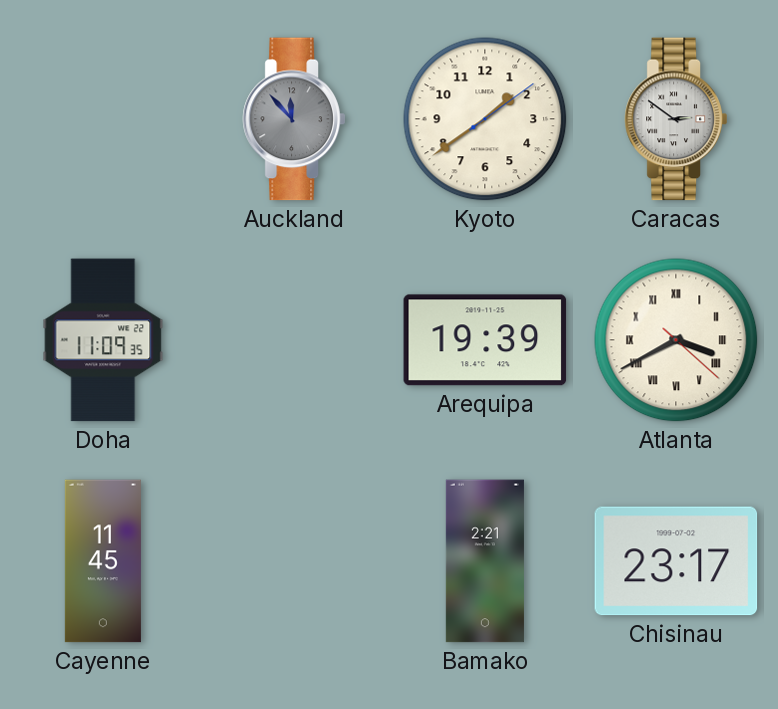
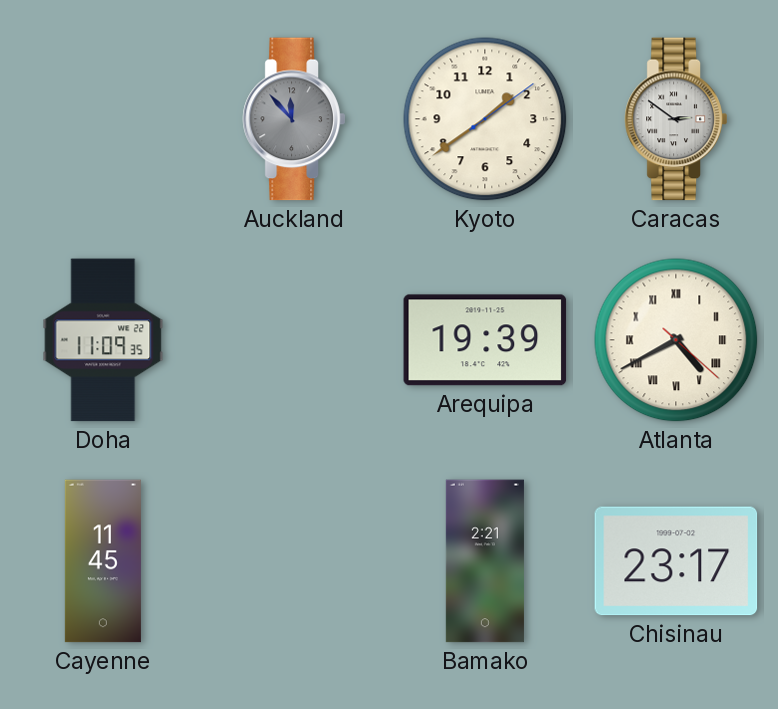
Atlanta: 3:40 -> 4:40 (676, 340)
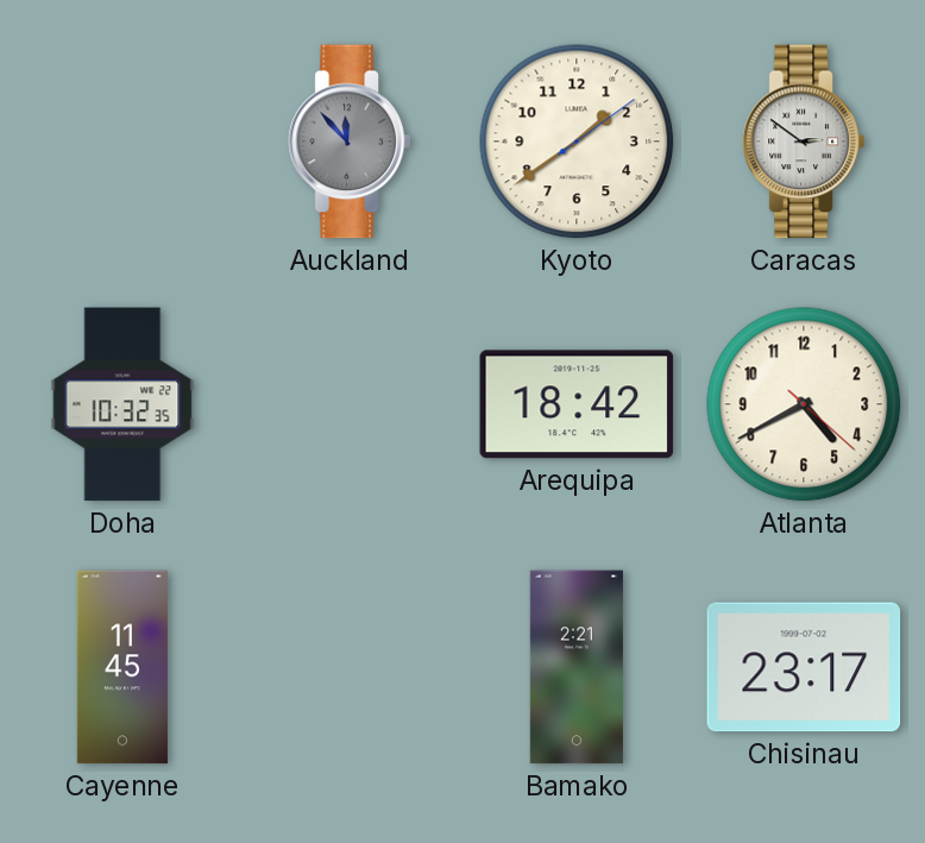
Doha: 11:09 -> 10:32 (122, 404)
Arequipa: 19:39 -> 18:42 (577, 404)
Atlanta numerals: Roman -> Arabic (804, 404)
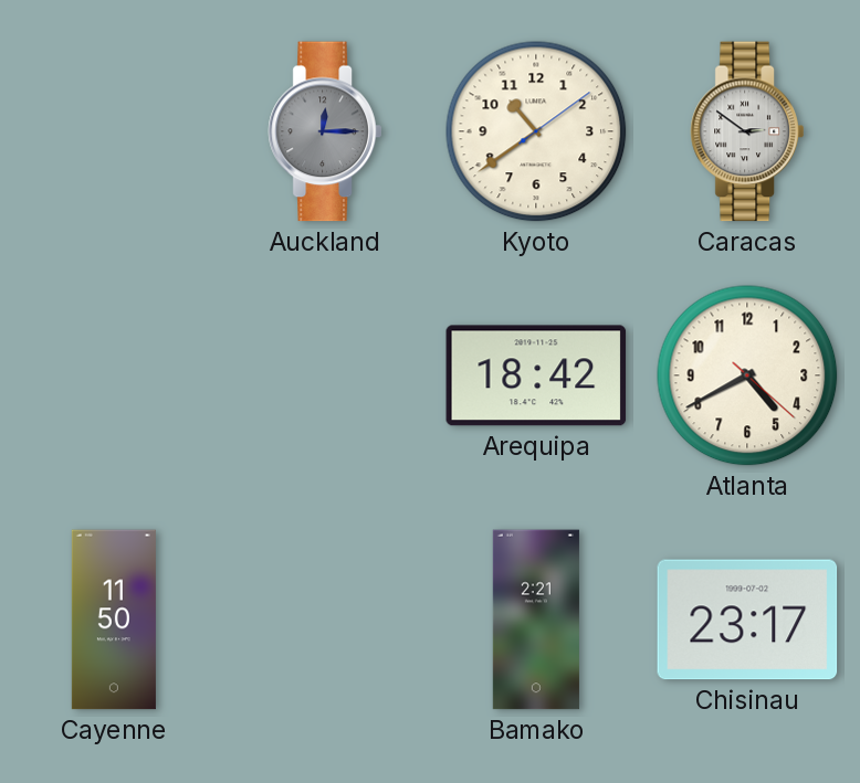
Auckland: 11:53 -> 12:15 (325, 131)
Kyoto: 1:39 -> 10:39 (536, 131)
Doha: 10:32 -> none (122, 404)
Cayenne: 11:45 -> 11:50 (114, 620)
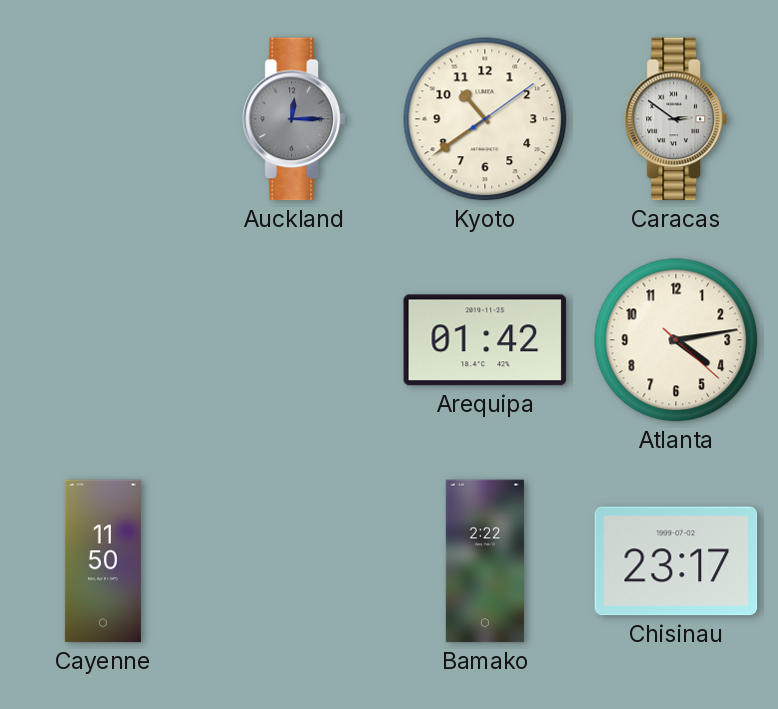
Arequipa: 18:42 -> 01:42 (485, 340)
Atlanta: 4:40 -> 4:13 (676, 340)
Bamako: 2:21 -> 2:22 (485, 561)
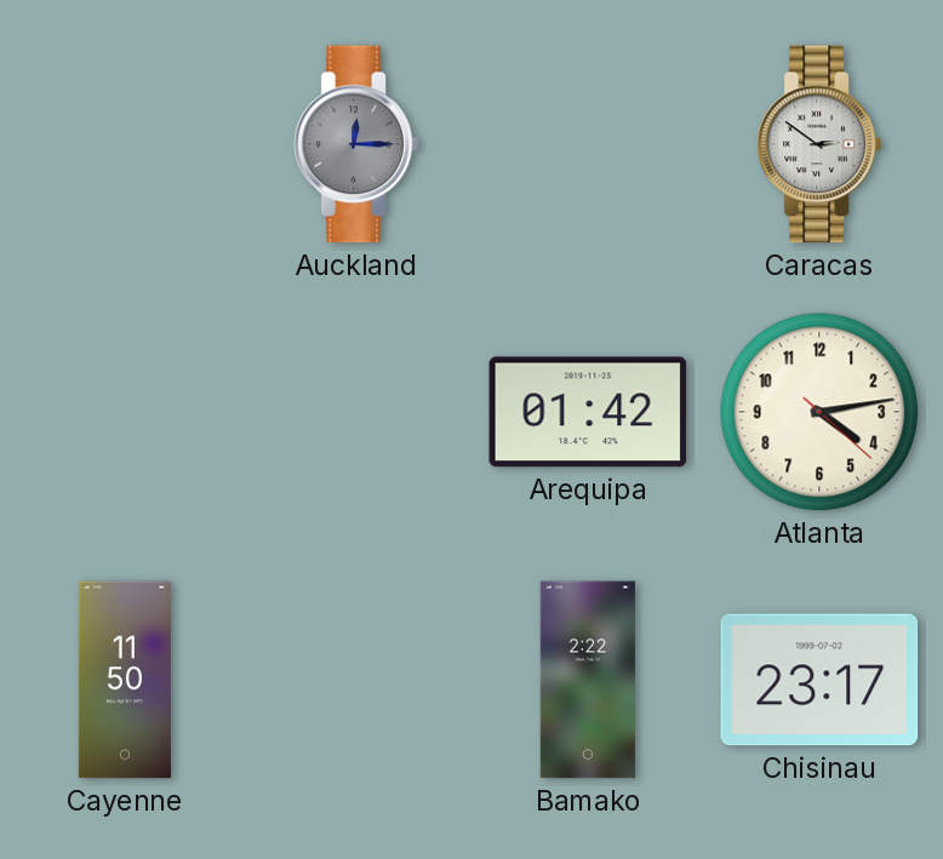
Kyoto: 10:39 -> none (485, 119)
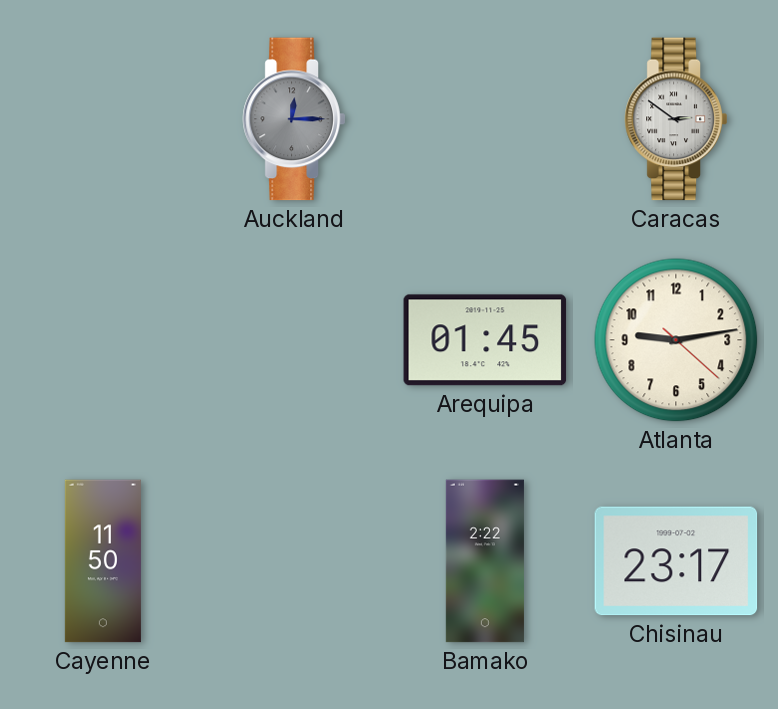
Arequipa: 01:42 -> 01:45 (485, 340)
Atlanta: 4:13 -> 9:13 (676, 340)
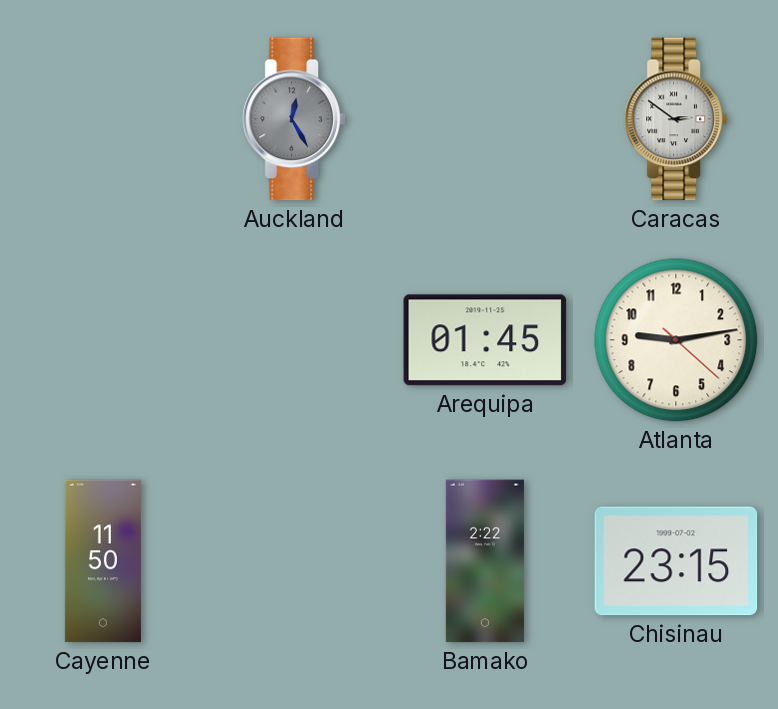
Auckland: 12:15 -> 12:25 (294, 119)
Chisinau: 23:17 -> 23:15 (676, 561)
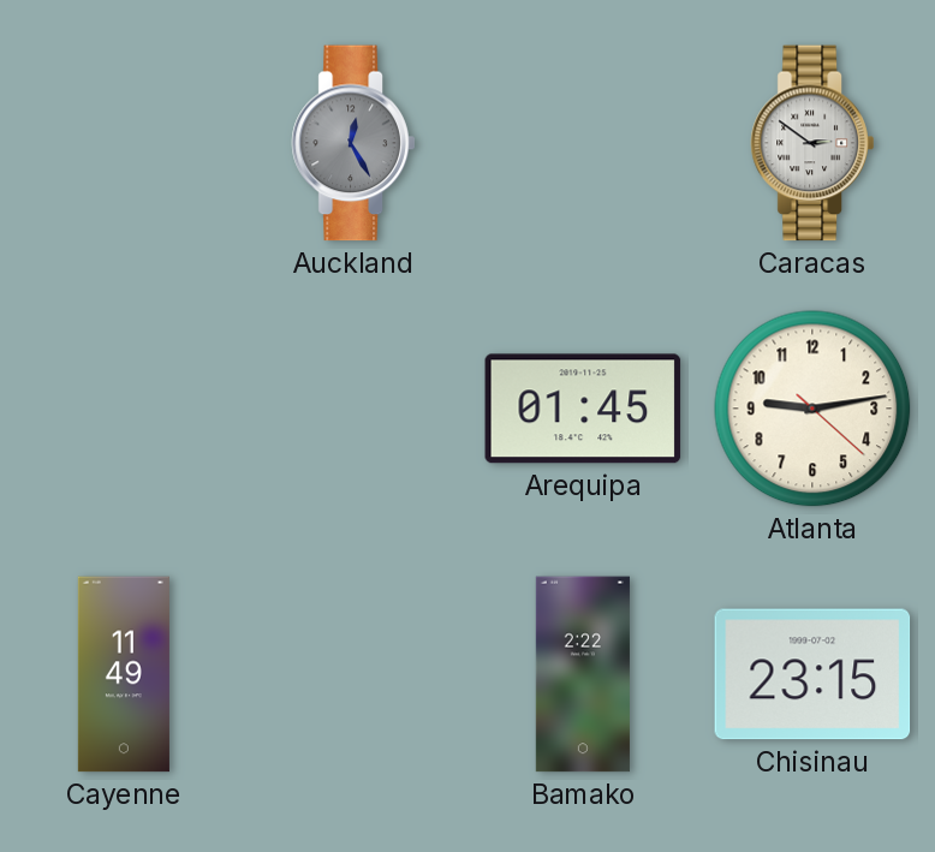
Cayenne: 11:50 -> 11:49 (124, 674)
